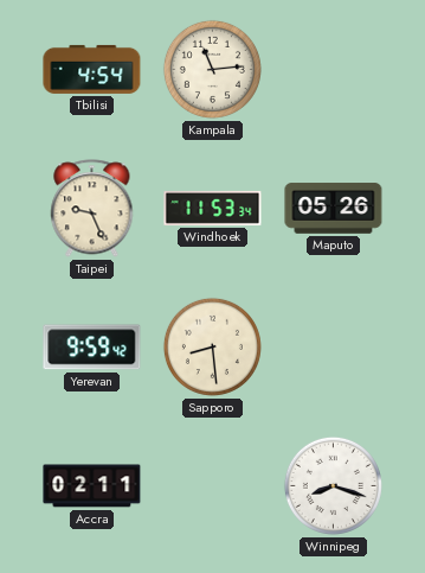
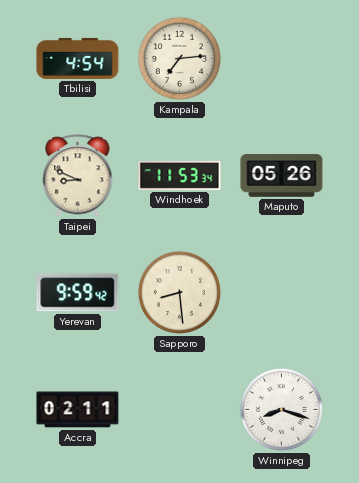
Kampala: 11:14 -> 7:14 (179, 58)
Taipei: 9:26 -> 8:49 (78, 176)
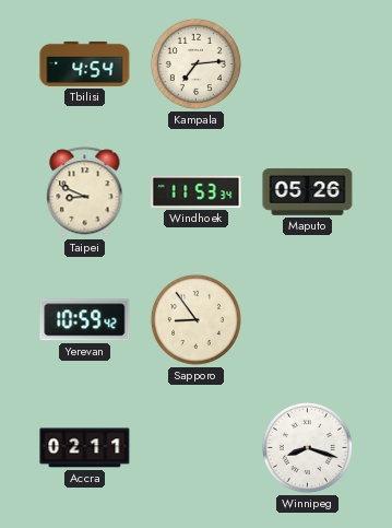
Yerevan: 9:59 -> 10:59 (85, 320)
Sapporo: 8:29 -> 8:54 (195, 319)
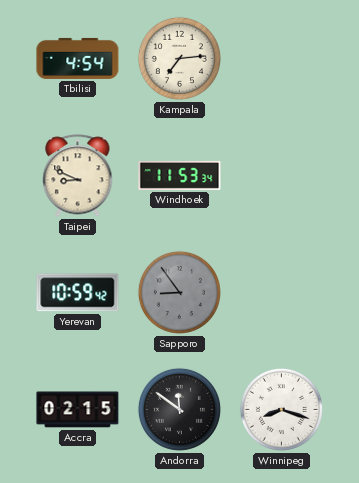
Maputo: 05:26 -> none (308, 192)
Sapporo dial: cream -> grey (179, 292)
Accra: 02:11 -> 02:15 (78, 410)
Andorra: none -> 11:51 (179, 409)
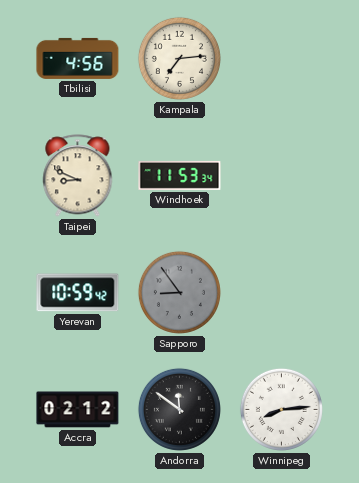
Tbilisi: 4:54 -> 4:56 (78, 58)
Accra: 02:15 -> 02:12 (78, 410)
Winnipeg: 8:18 -> 8:14 (281, 409)
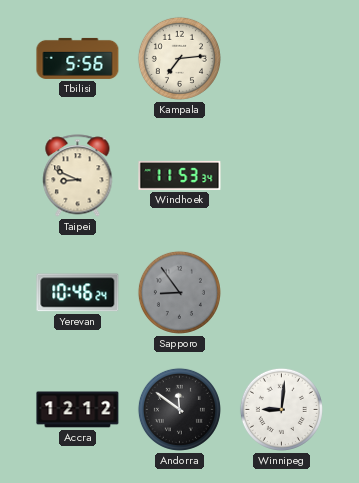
Tbilisi: 4:56 -> 5:56 (78, 58)
Yerevan: 10:59 -> 10:46 (78, 293)
Accra: 02:12 -> 12:12 (78, 410)
Winnipeg: 8:14 -> 9:01 (281, 409)
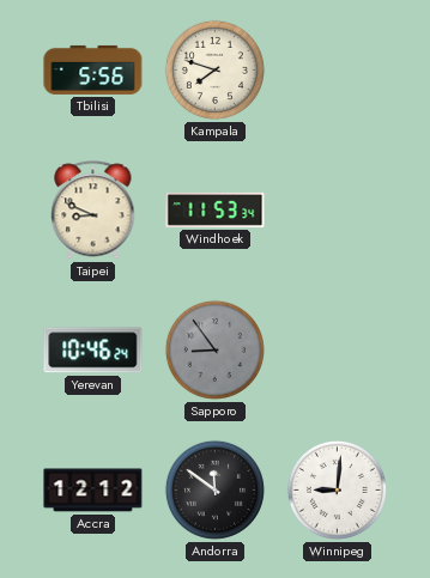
Kampala: 7:14 -> 7:48 (214, 69)
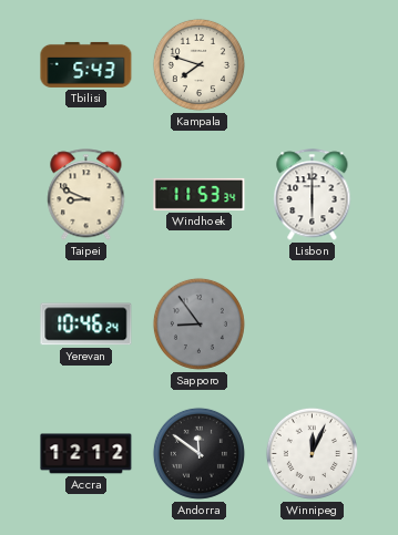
Tbilisi: 5:56 -> 5:43 (86, 64)
Lisbon: none -> 6:00 (313, 195)
Winnipeg: 9:01 -> 12:04 (312, 453)
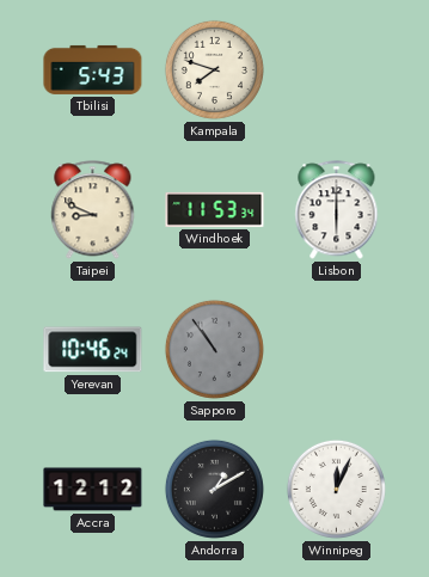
Sapporo: 8:54 -> 10:54 (214, 349)
Andorra: 11:51 -> 1:10 (214, 489)
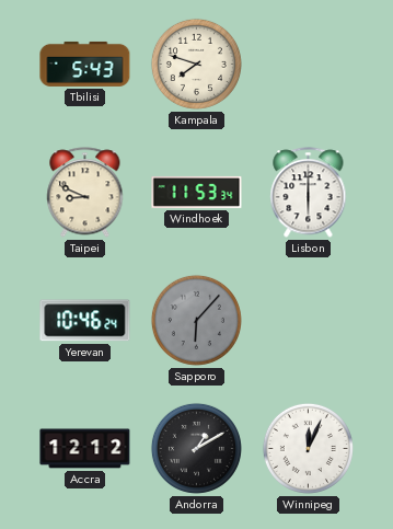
Sapporo: 10:54 -> 6:07 (196, 320)
